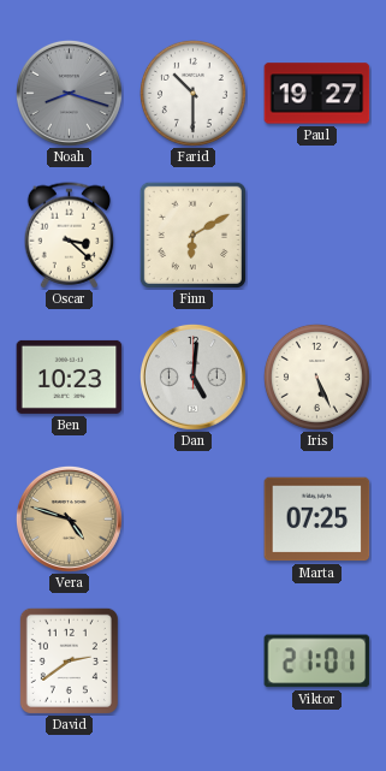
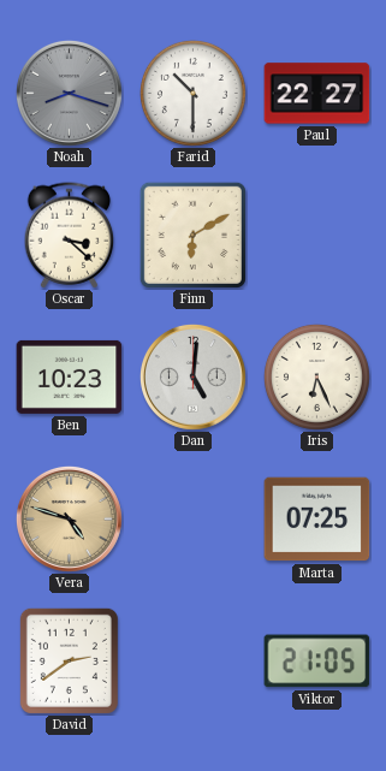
Paul: 19:27 -> 22:27 (317, 94)
Iris: 5:26 -> 6:26 (316, 376)
Viktor: 21:01 -> 21:05 (317, 662)
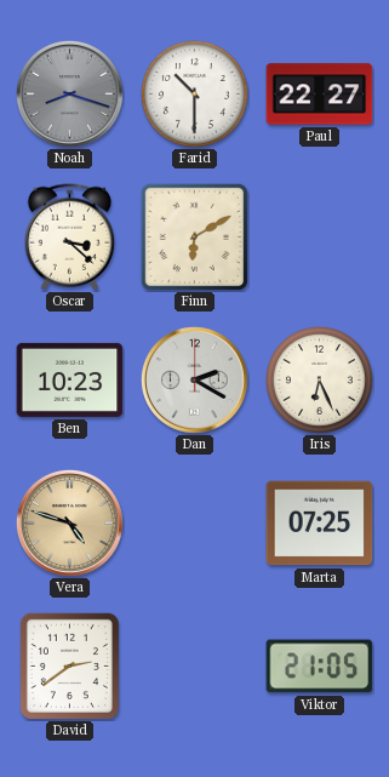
Dan: 5:01 -> 2:20 (194, 379)
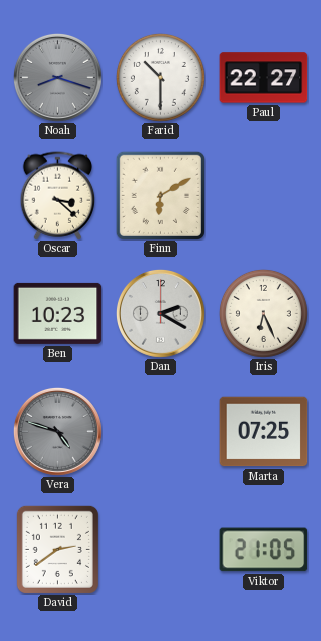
Vera dial: champagne -> grey (57, 431)
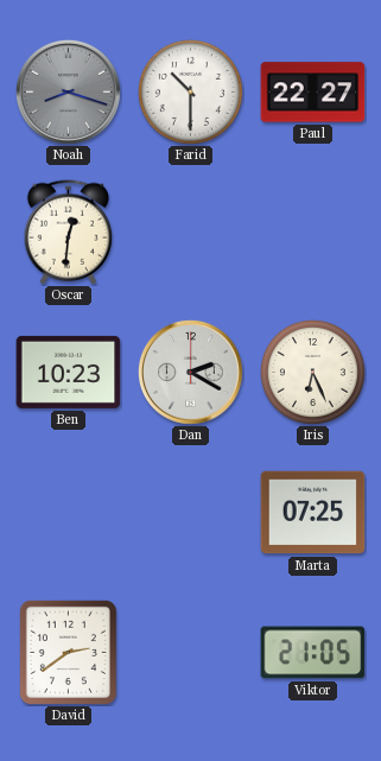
Oscar: 3:22 -> 12:31 (69, 233)
Finn: 6:10 -> none (160, 195)
Vera: 4:48 -> none (57, 431)
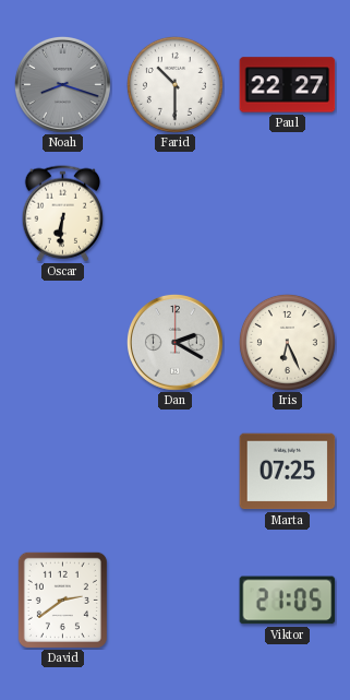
Oscar: 12:31 -> 6:31 (63, 214)
Ben: 10:23 -> none (69, 372)
